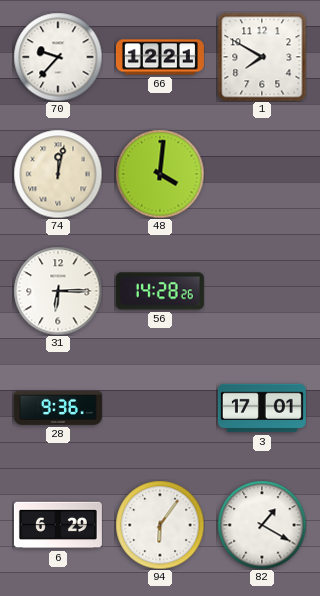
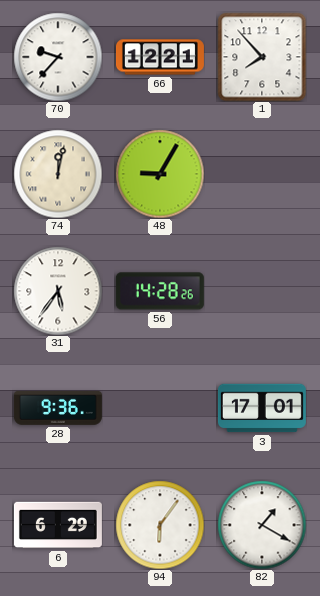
1: 7:50 -> 7:53 (262, 57)
48: 4:01 -> 9:05 (160, 174)
31: 6:15 -> 5:36 (58, 291)
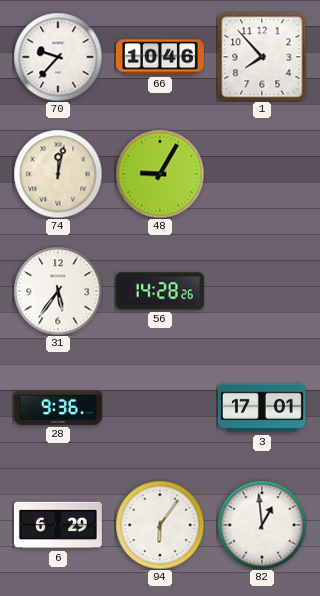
66: 12:21 -> 10:46 (160, 57)
82: 1:20 -> 12:59 (262, 525)
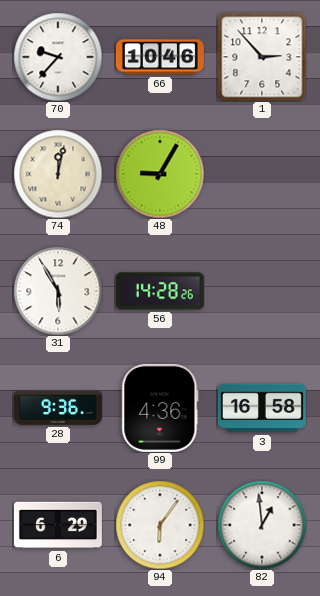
1: 7:53 -> 2:53 (262, 57)
31: 5:36 -> 5:55 (58, 291)
99: none -> 4:36 (160, 408)
3: 17:01 -> 16:58 (262, 408)
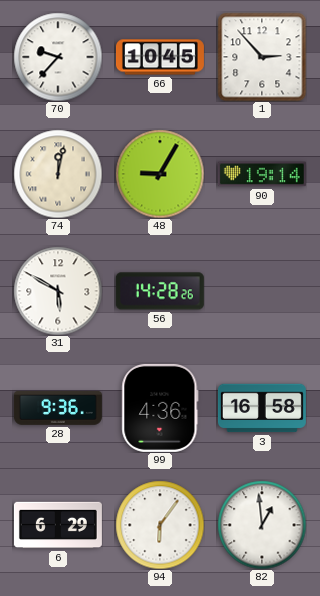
66: 10:46 -> 10:45 (160, 57)
90: none -> 19:14 (262, 174)
31: 5:55 -> 5:50 (58, 291)
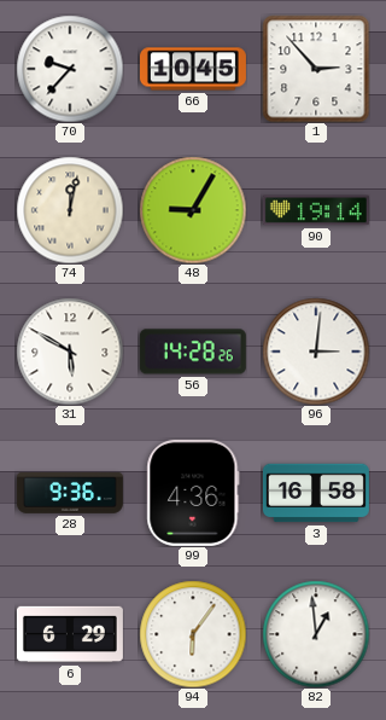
96: none -> 3:01 (316, 352)
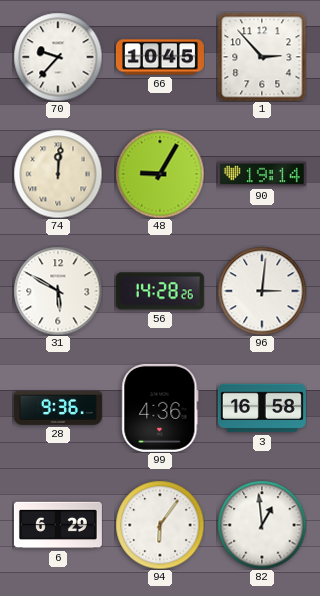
74: 12:02 -> 12:01 (58, 174)
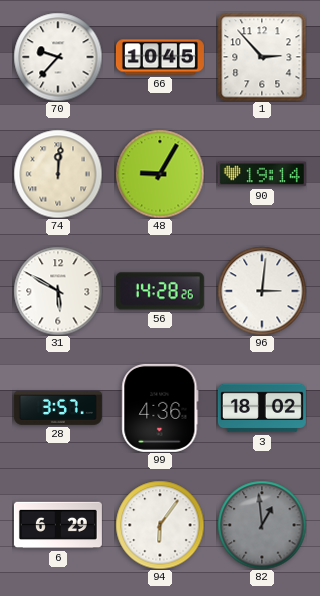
28: 9:36 -> 3:57 (58, 409)
3: 16:58 -> 18:02 (262, 408)
82 dial: white -> grey (262, 525)
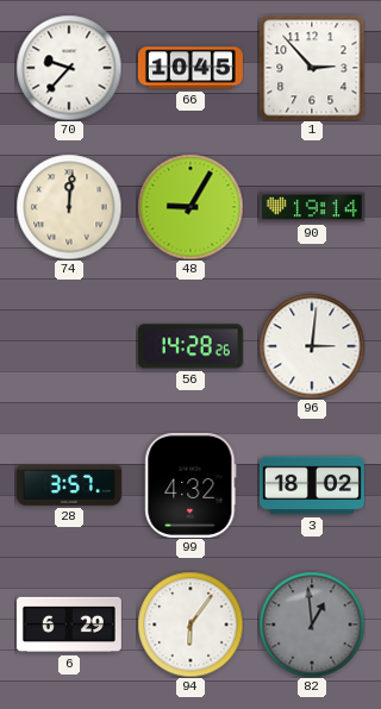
31: 5:50 -> none (58, 291)
99: 4:36 -> 4:32 (190, 485)
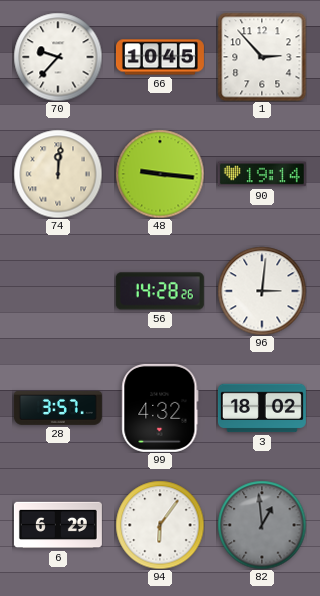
48: 9:05 -> 9:16 (160, 174)
